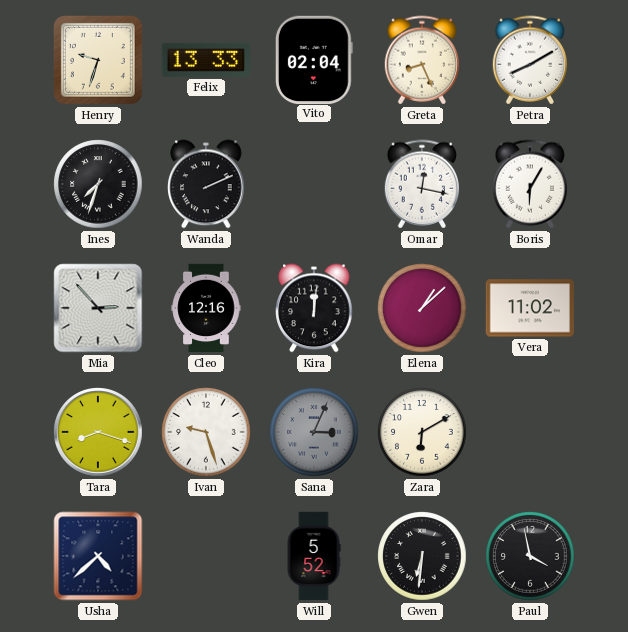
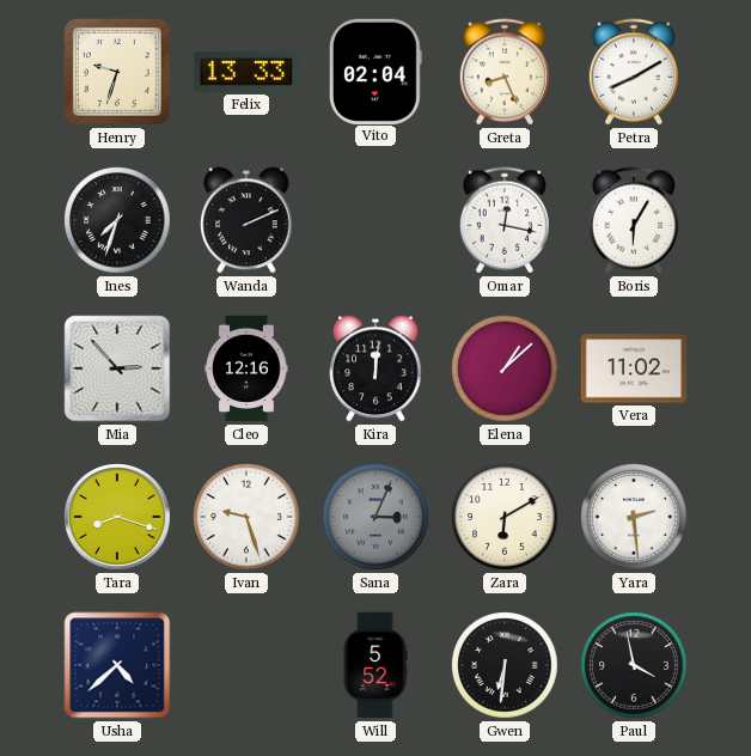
Yara: none -> 2:29 (634, 517)
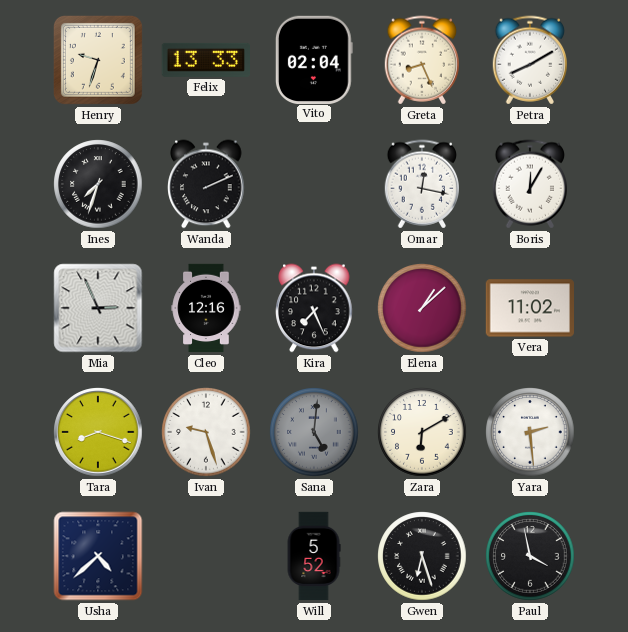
Boris: 6:05 -> 12:05 (529, 184)
Mia: 2:53 -> 2:56 (98, 308)
Kira: 12:01 -> 7:26 (314, 308)
Sana: 3:04 -> 5:01 (314, 432)
Gwen: 6:31 -> 6:27 (422, 556)
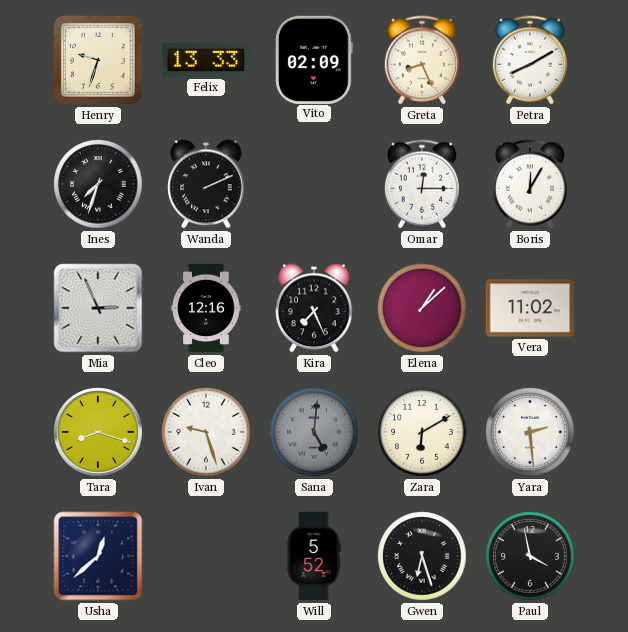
Vito: 02:04 -> 02:09 (314, 59)
Omar: 12:17 -> 12:15 (421, 184)
Usha: 4:38 -> 12:38 (98, 556)
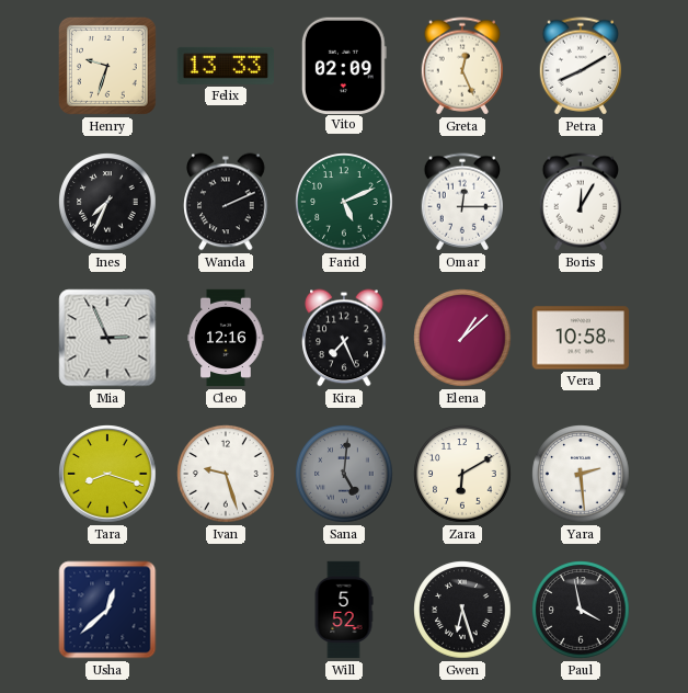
Greta: 8:26 -> 12:26 (461, 66)
Ines: 7:33 -> 7:34 (107, 202)
Farid: none -> 5:11 (344, 202)
Vera: 11:02 -> 10:58 (580, 338)
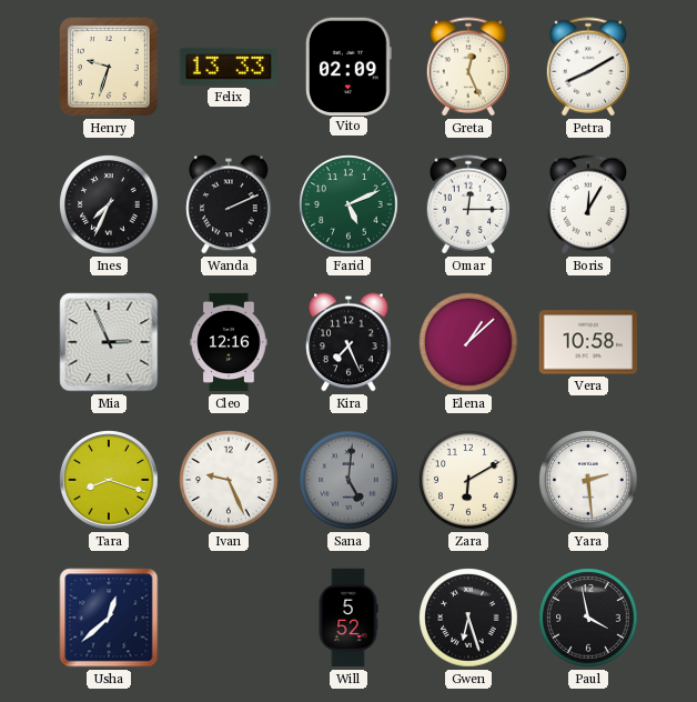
Ivan: 9:27 -> 9:26 (229, 480)
